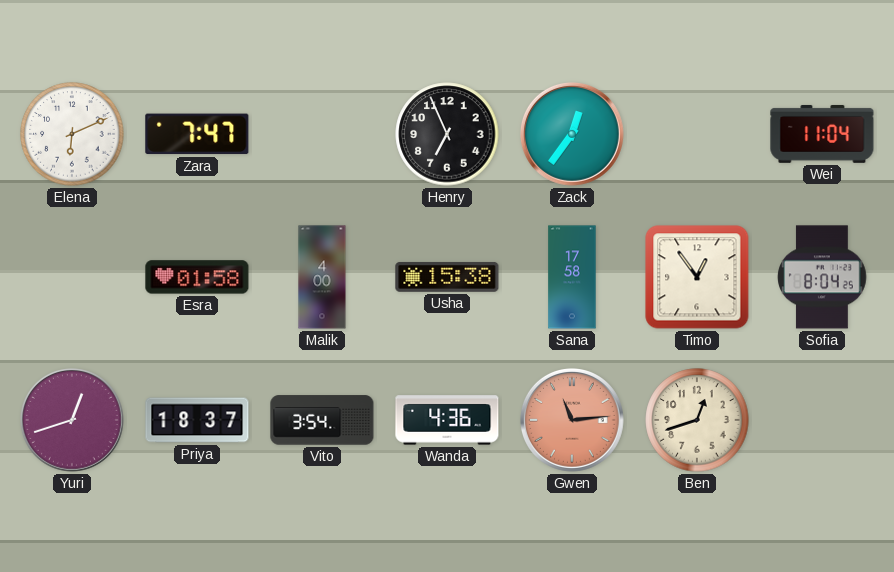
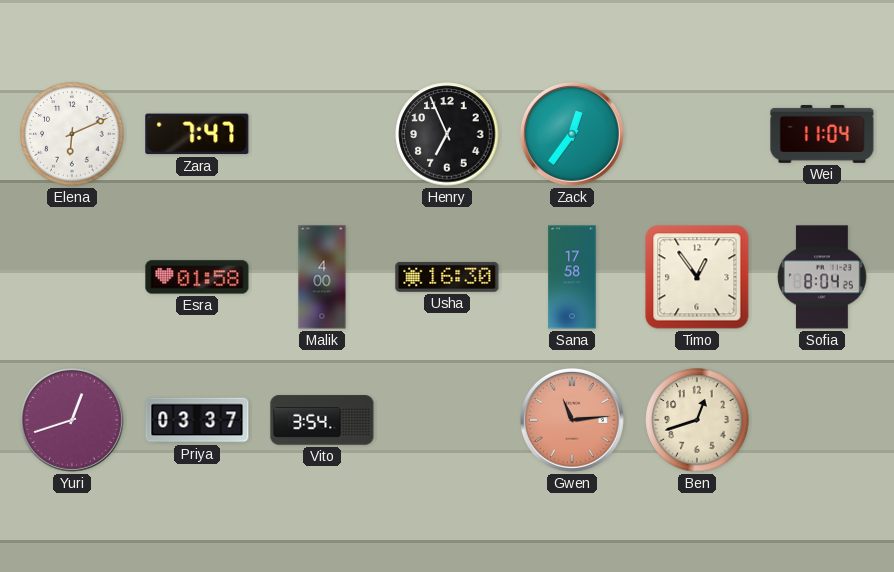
Usha: 15:38 -> 16:30 (447, 277)
Priya: 18:37 -> 03:37 (197, 420)
Wanda: 4:36 -> none (447, 420)
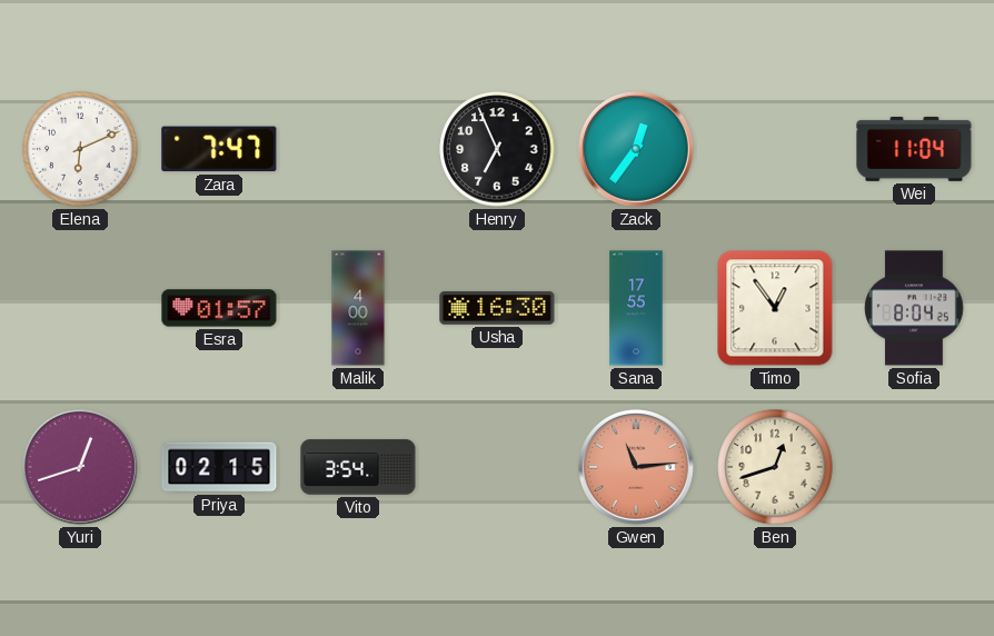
Esra: 01:58 -> 01:57 (219, 308)
Sana: 17:58 -> 17:55 (636, 308)
Priya: 03:37 -> 02:15 (219, 467)
